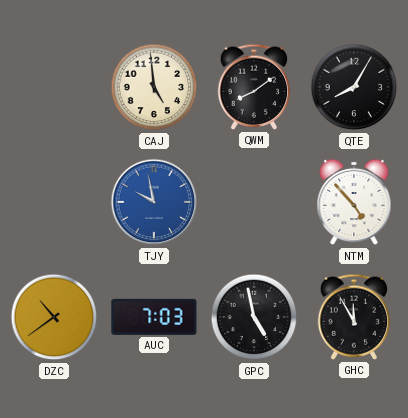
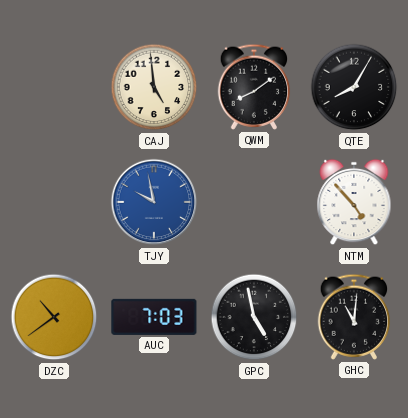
GHC: 11:55 -> 11:01 (354, 317)
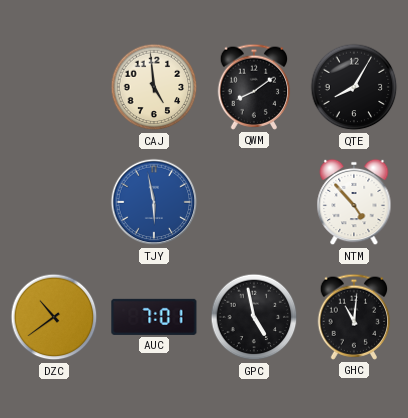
TJY: 9:58 -> 5:58 (154, 202)
AUC: 7:03 -> 7:01 (154, 317)
